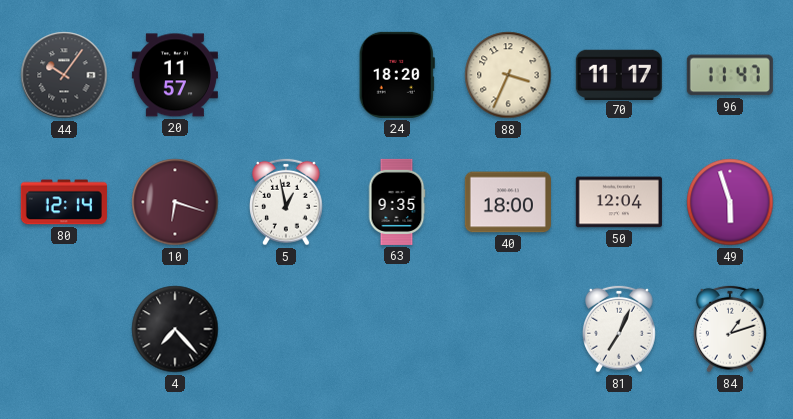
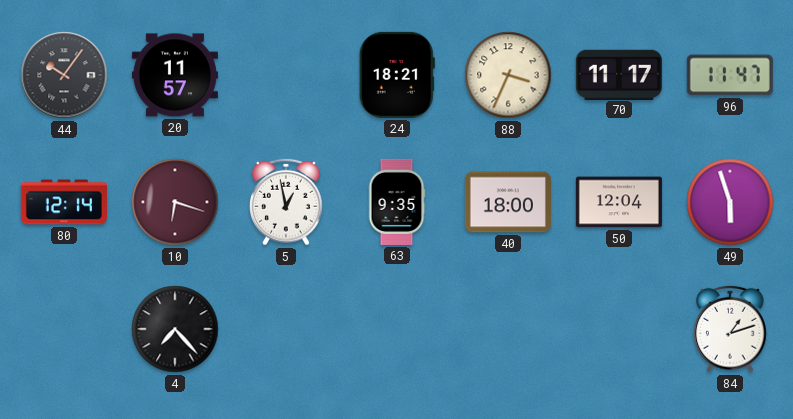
24: 18:20 -> 18:21 (397, 75)
81: 7:04 -> none (620, 329)
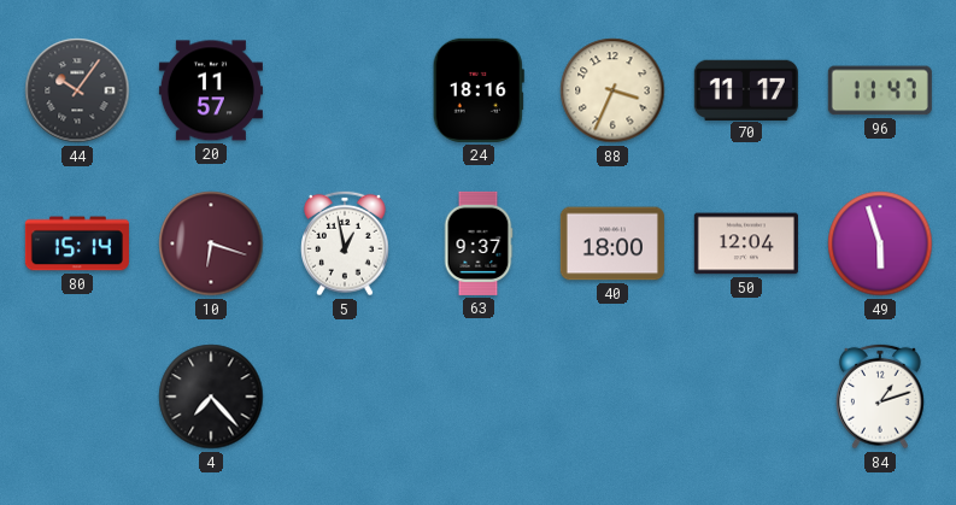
24: 18:21 -> 18:16 (479, 90)
80: 12:14 -> 15:14 (77, 243)
63: 9:35 -> 9:37 (479, 243)
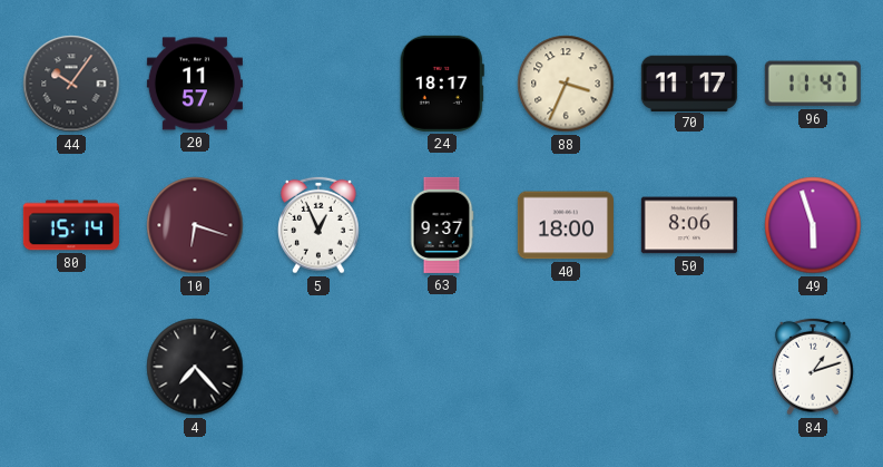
24: 18:16 -> 18:17 (442, 84)
5: 12:58 -> 12:56 (320, 225)
50: 12:04 -> 8:06 (689, 225)
